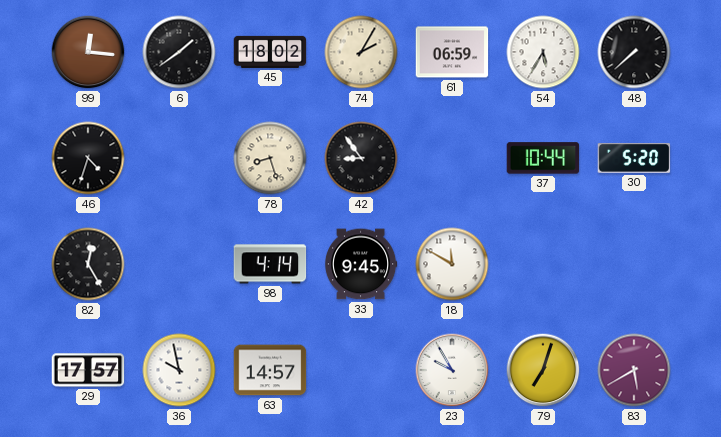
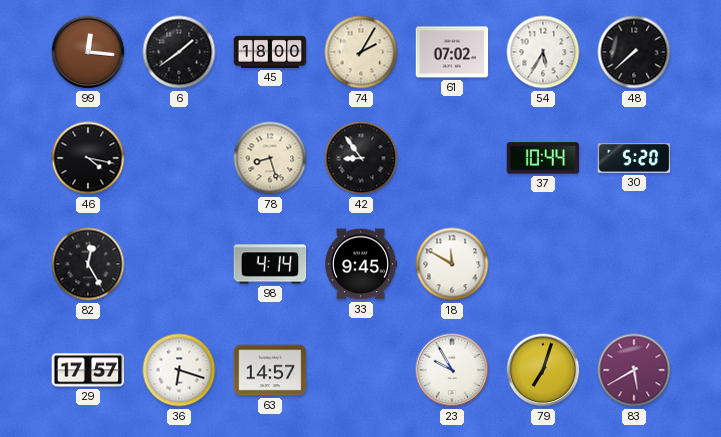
45: 18:02 -> 18:00 (270, 52)
61: 06:59 -> 07:02 (452, 52)
46: 4:33 -> 4:17 (88, 158)
36: 9:58 -> 6:18 (179, 370)
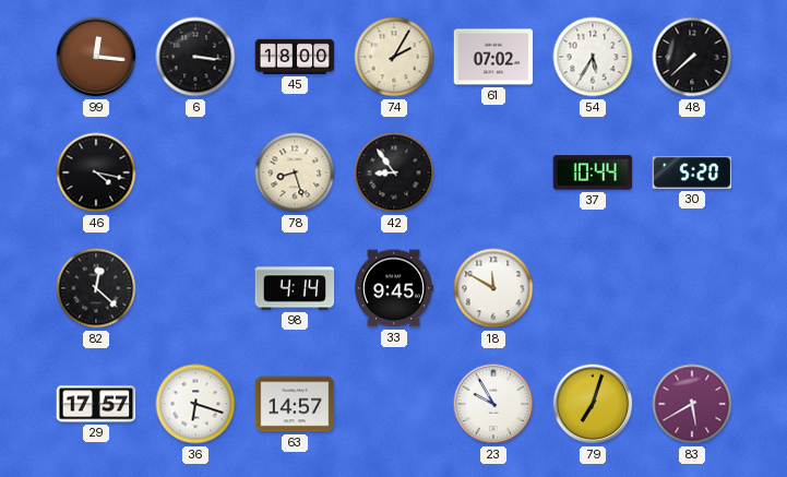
6: 1:39 -> 3:16 (195, 57)
82: 12:25 -> 12:22 (96, 288)
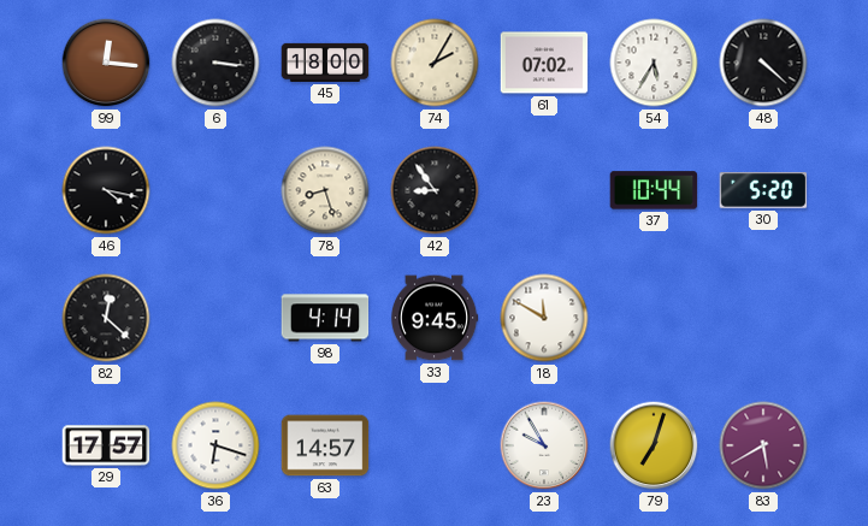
48: 7:38 -> 4:22 (763, 63)
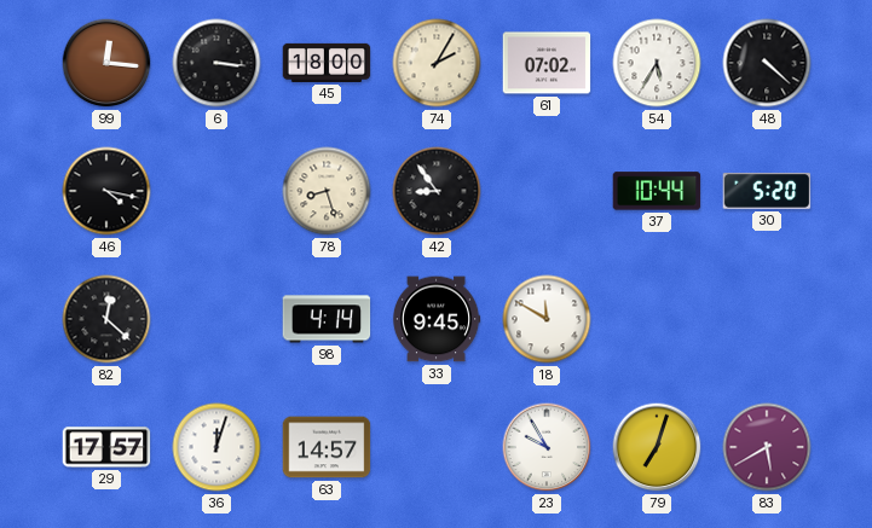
36: 6:18 -> 12:03 (216, 447)
